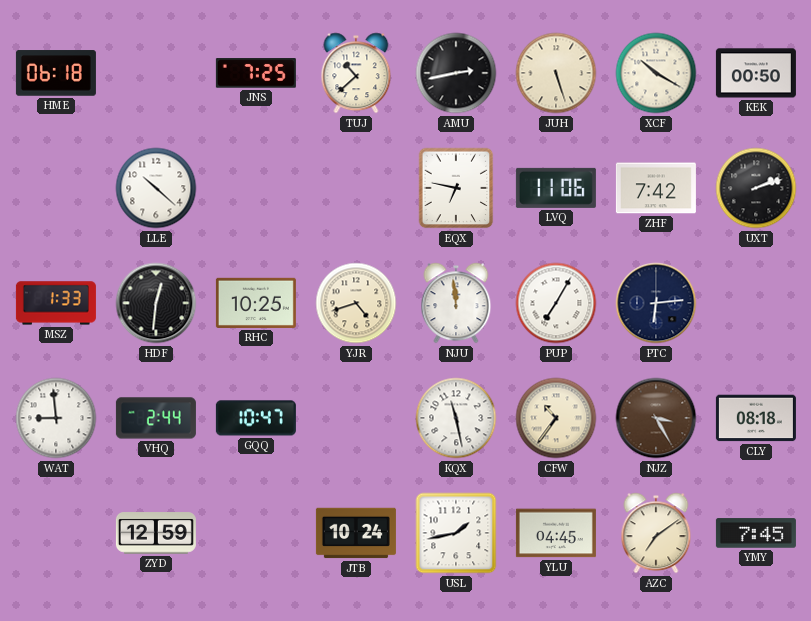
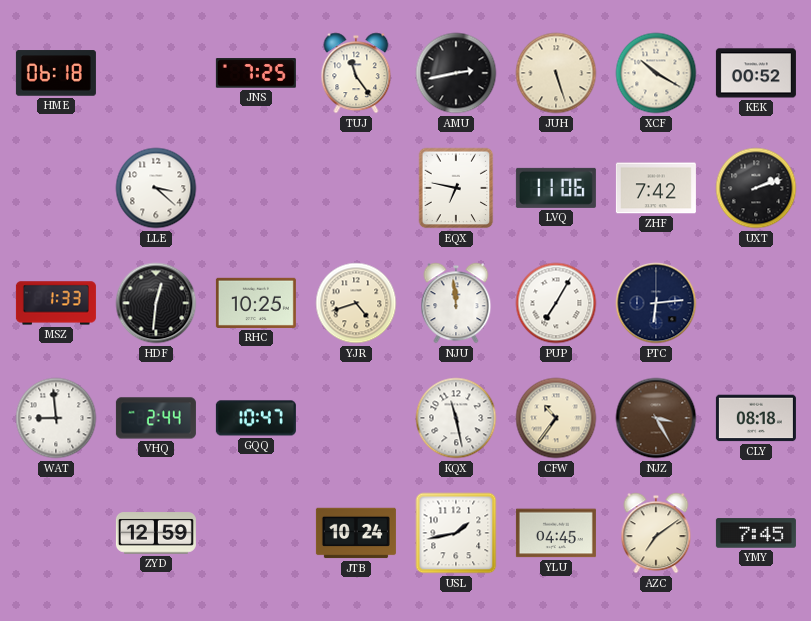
TUJ: 10:38 -> 11:24 (356, 73)
KEK: 00:50 -> 00:52 (756, 73)
LLE: 10:22 -> 3:22 (156, 188)
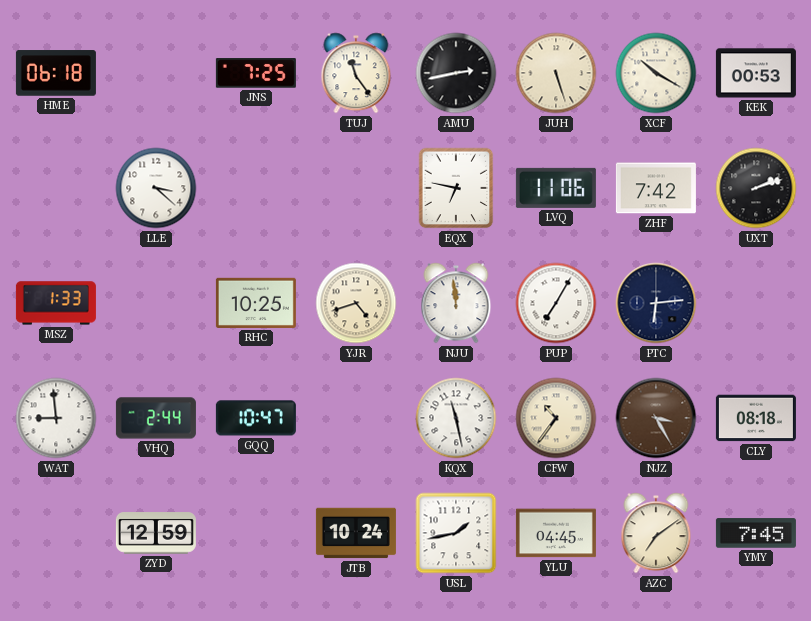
KEK: 00:52 -> 00:53 (756, 73)
HDF: 12:31 -> none (156, 303)
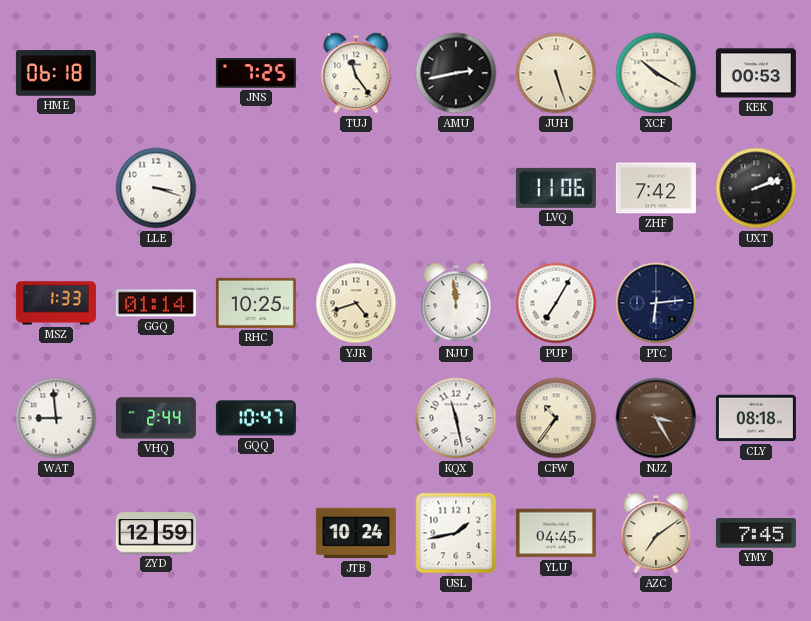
LLE: 3:22 -> 3:18 (156, 188)
EQX: 6:47 -> none (456, 188)
GGQ: none -> 01:14 (156, 303)
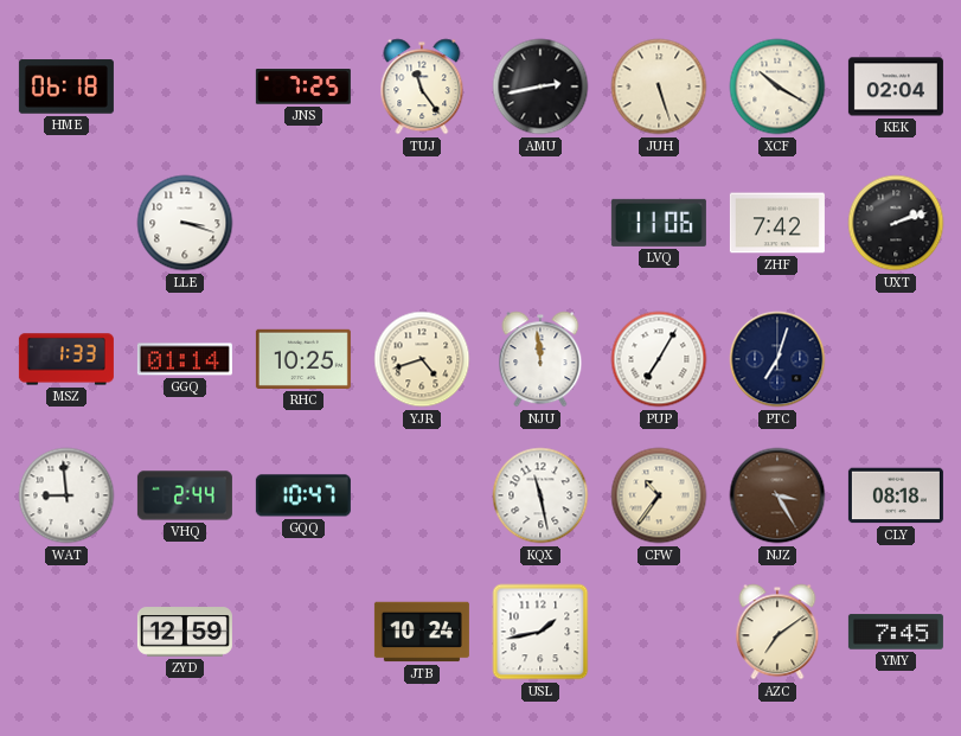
KEK: 00:53 -> 02:04 (896, 87)
PTC: 6:14 -> 7:03 (777, 359)
YLU: 04:45 -> none (556, 533)
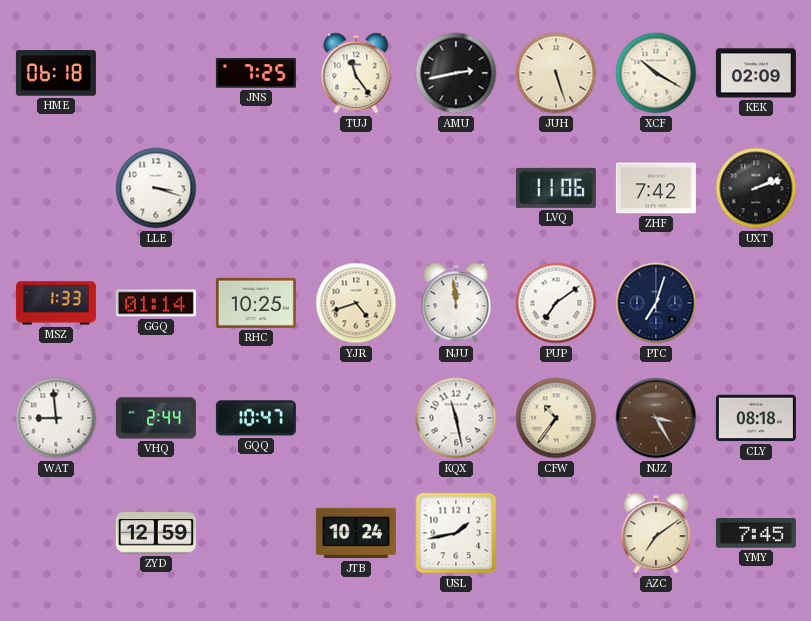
KEK: 02:04 -> 02:09 (756, 73)
PUP: 7:05 -> 7:09 (556, 303)
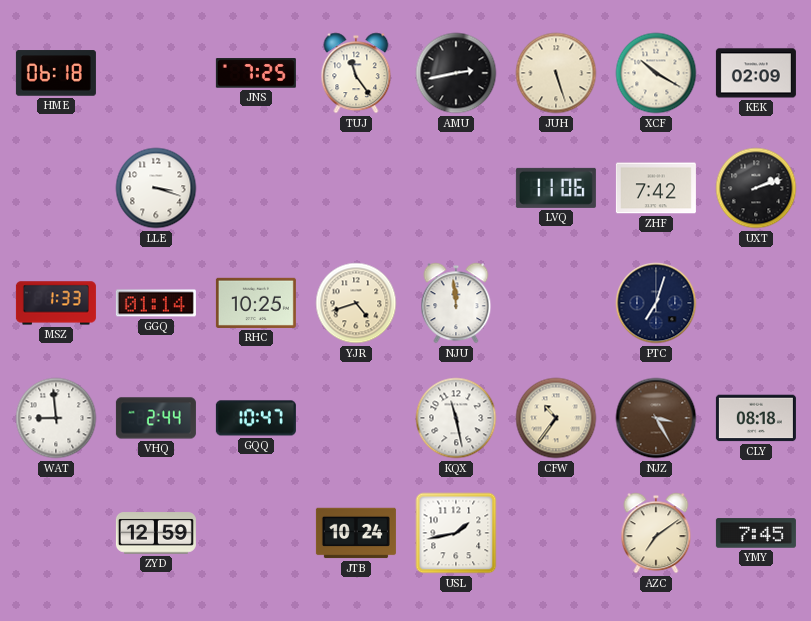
PUP: 7:09 -> none (556, 303)
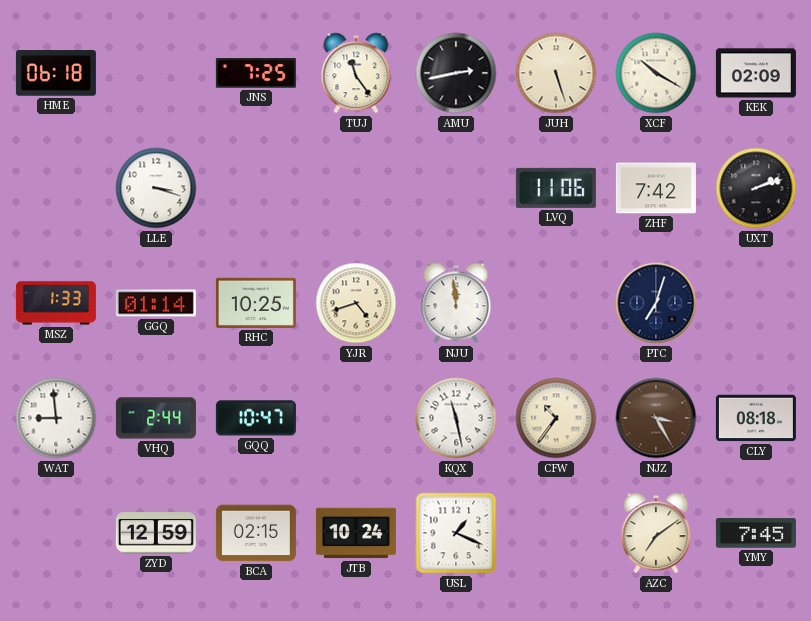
BCA: none -> 02:15 (256, 533)
USL: 1:43 -> 1:19 (456, 533)
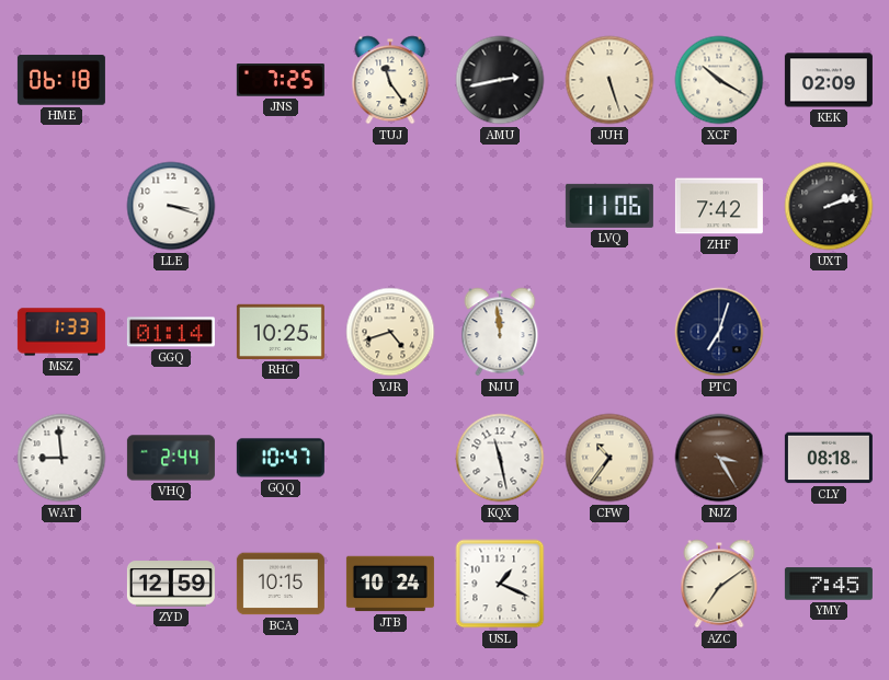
BCA: 02:15 -> 10:15 (281, 584)
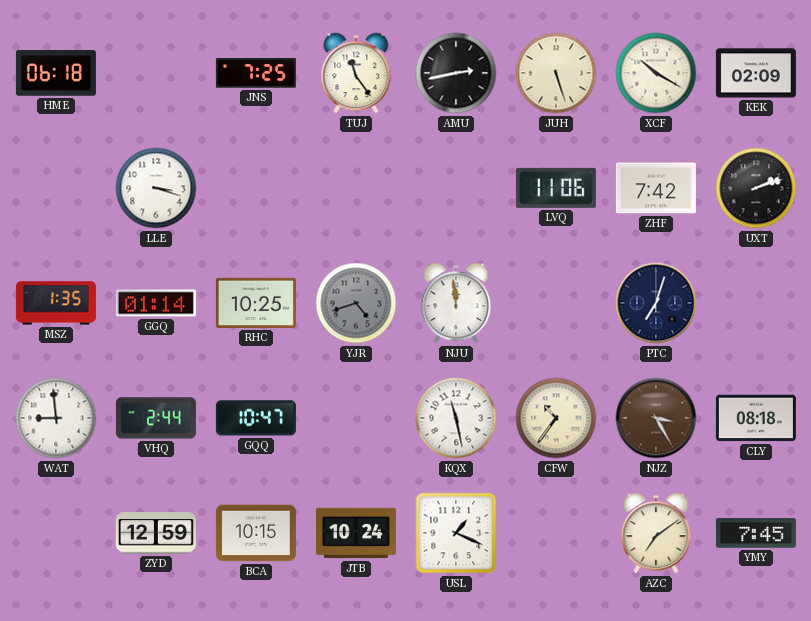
MSZ: 1:33 -> 1:35 (56, 303)
YJR dial: cream -> grey (356, 303)
